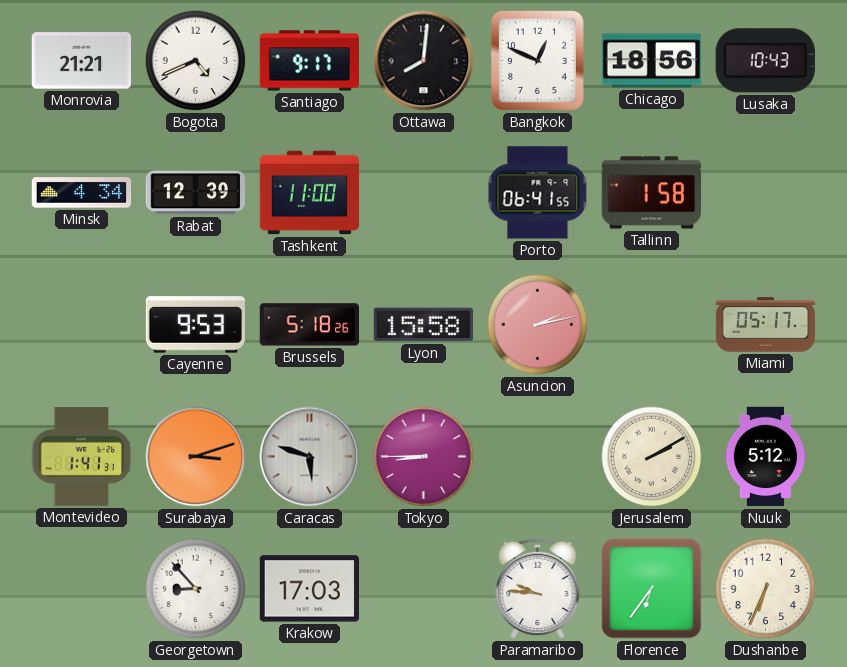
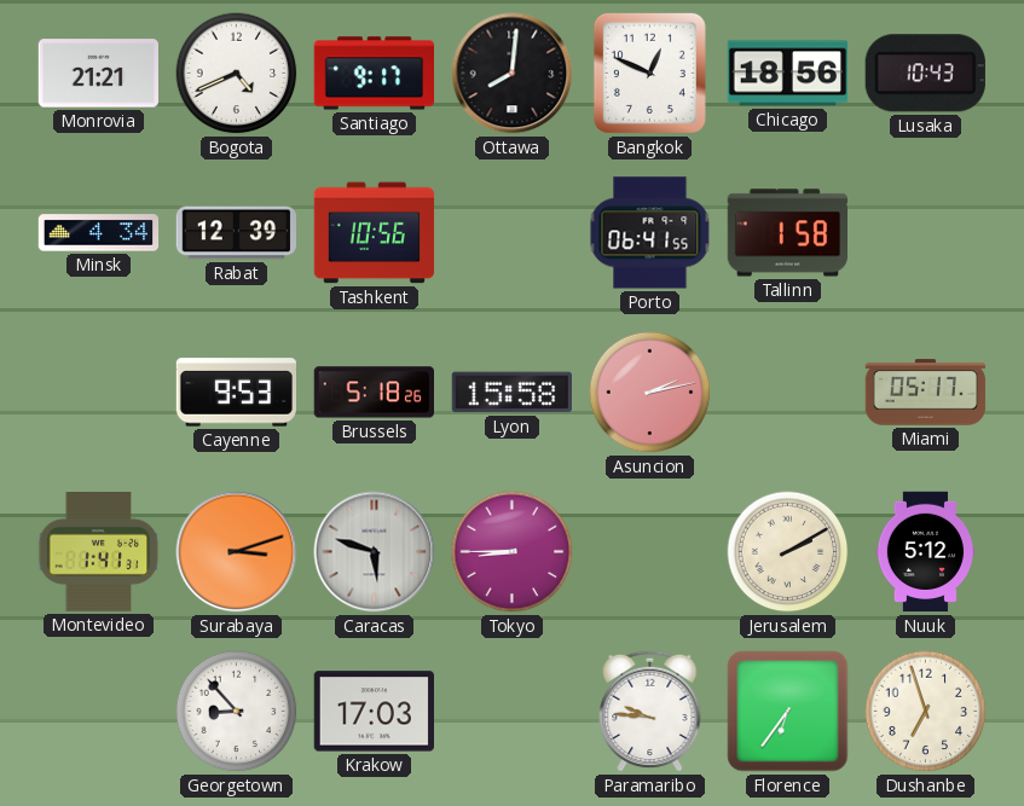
Tashkent: 11:00 -> 10:56 (375, 233)
Dushanbe: 6:34 -> 6:57 (926, 712)
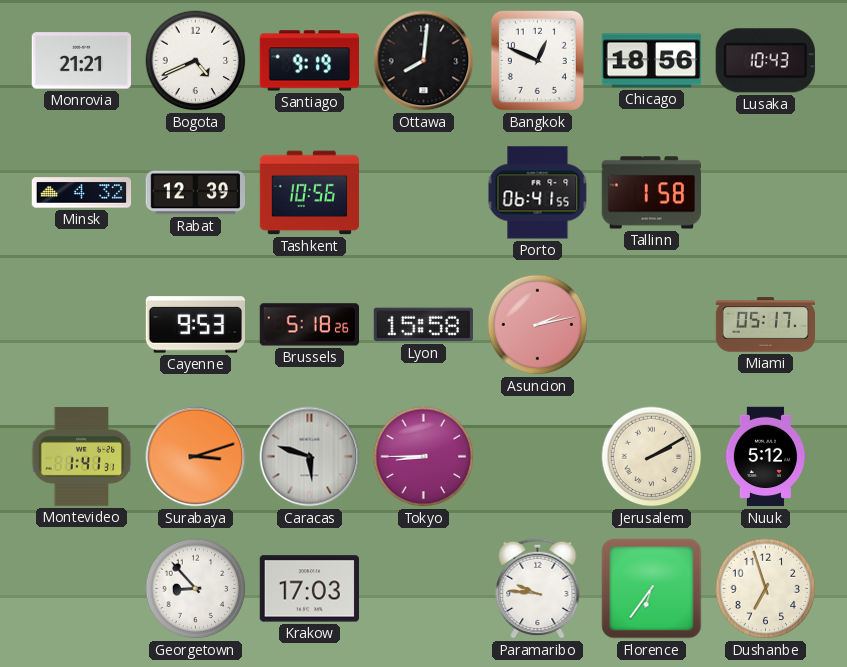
Santiago: 9:17 -> 9:19 (309, 61)
Minsk: 4:34 -> 4:32 (82, 193)
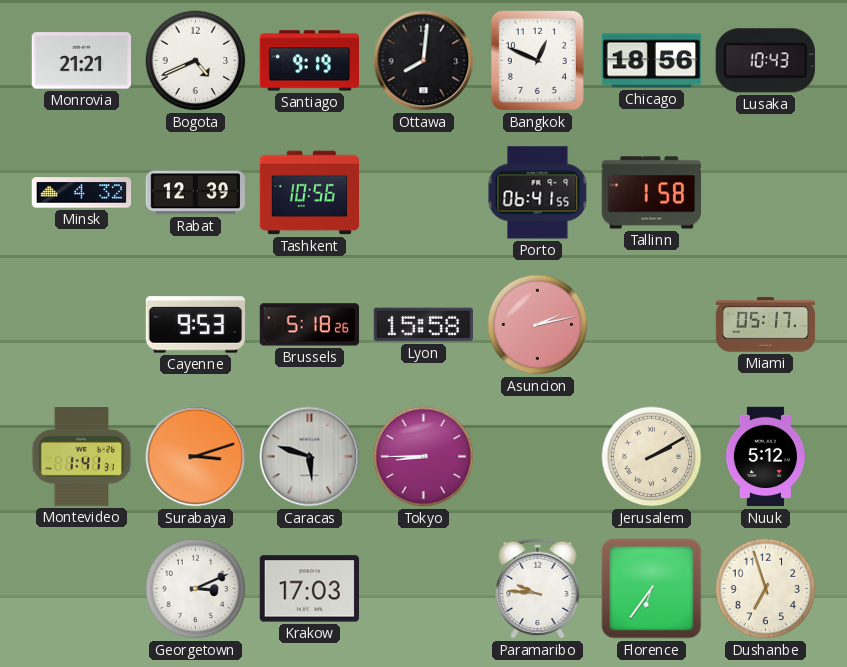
Georgetown: 8:53 -> 3:11 (196, 589)
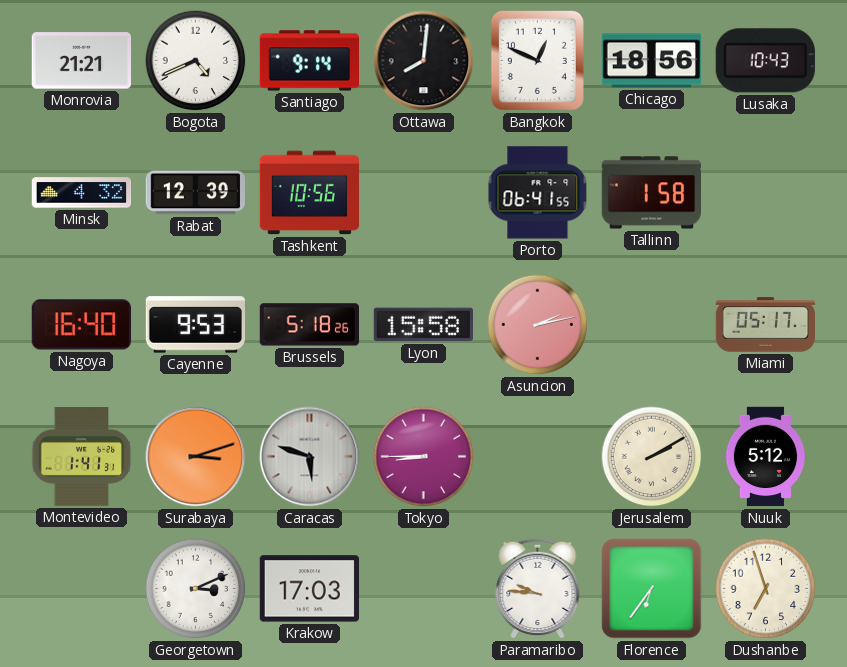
Santiago: 9:19 -> 9:14 (309, 61)
Nagoya: none -> 16:40 (81, 325)
